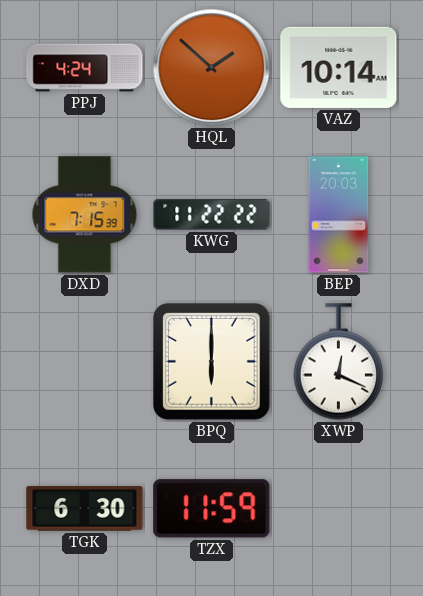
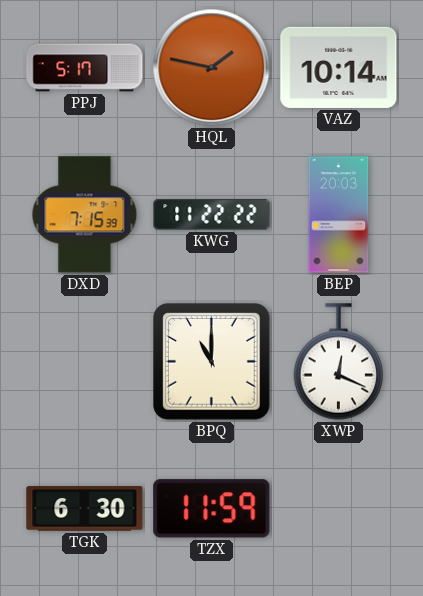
PPJ: 4:24 -> 5:17 (85, 68)
HQL: 1:52 -> 1:47 (212, 68)
BPQ: 6:00 -> 11:00 (212, 362)
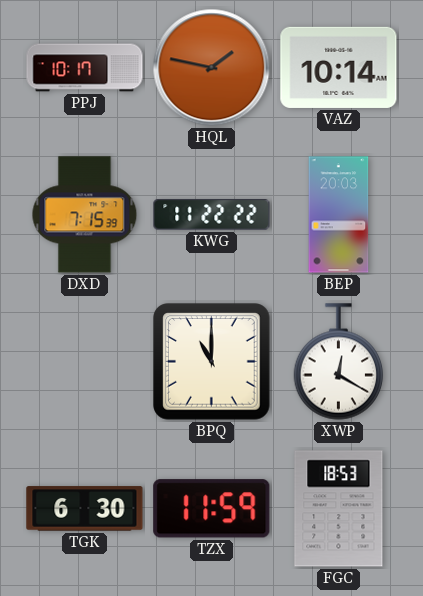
PPJ: 5:17 -> 10:17 (85, 68)
XWP: 12:19 -> 12:20 (339, 362)
FGC: none -> 18:53 (339, 509)
